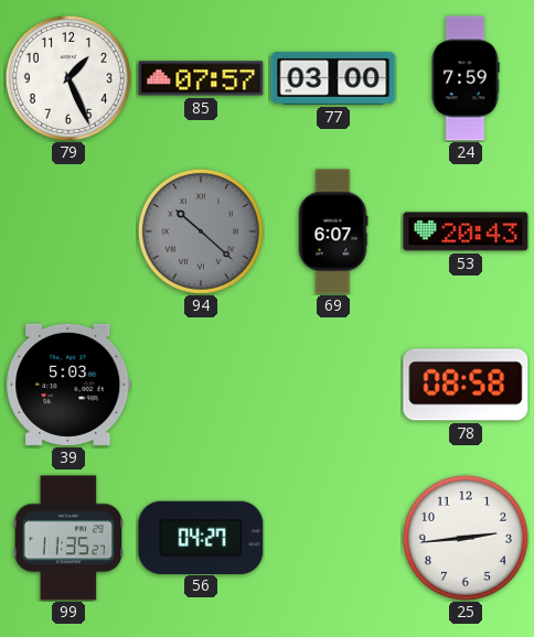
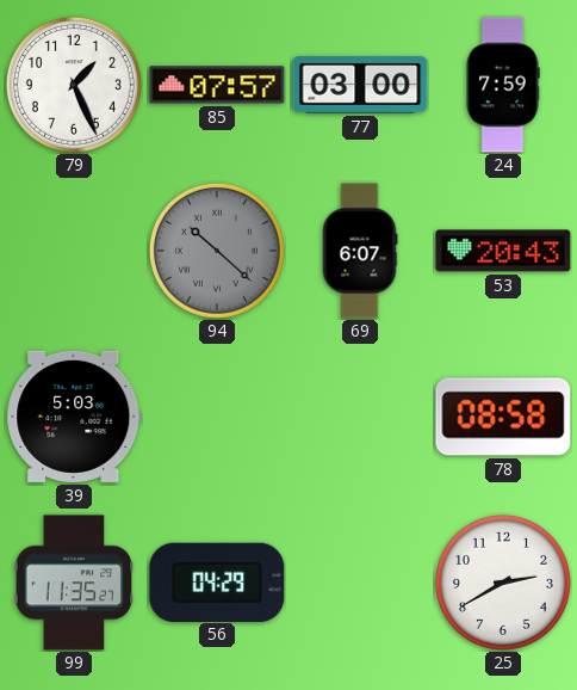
56: 04:27 -> 04:29 (217, 581)
25: 2:44 -> 2:40 (503, 583)
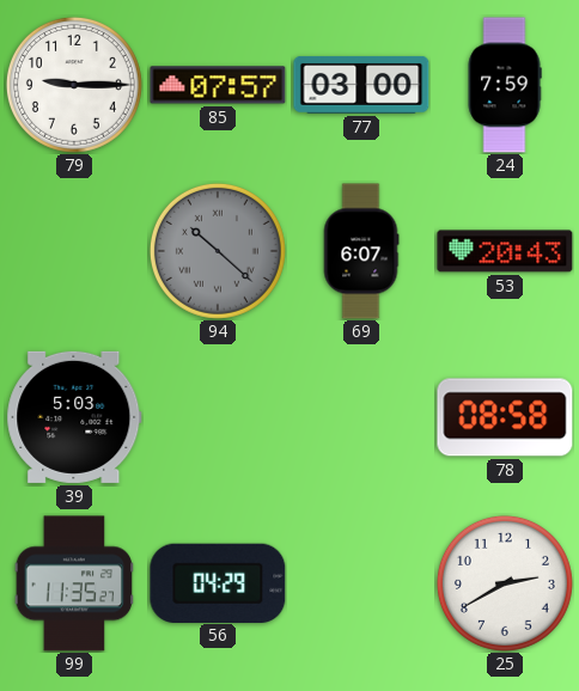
79: 1:26 -> 9:15 (74, 85)
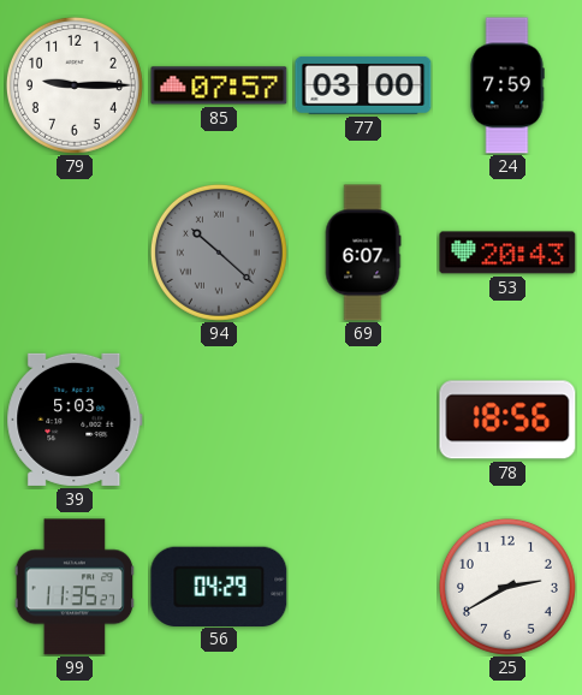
78: 08:58 -> 18:56 (507, 420)
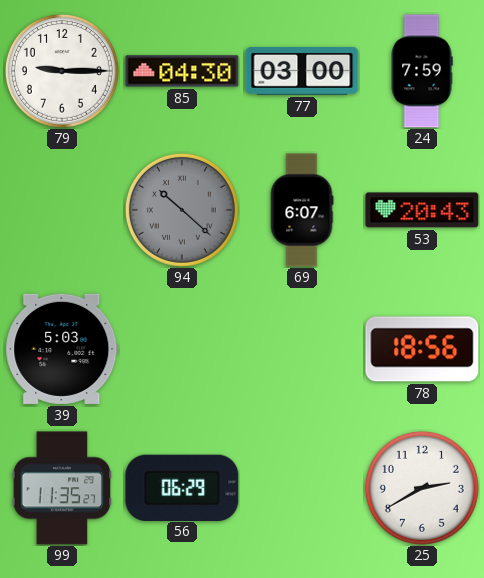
85: 07:57 -> 04:30 (182, 71)
56: 04:29 -> 06:29 (182, 487)
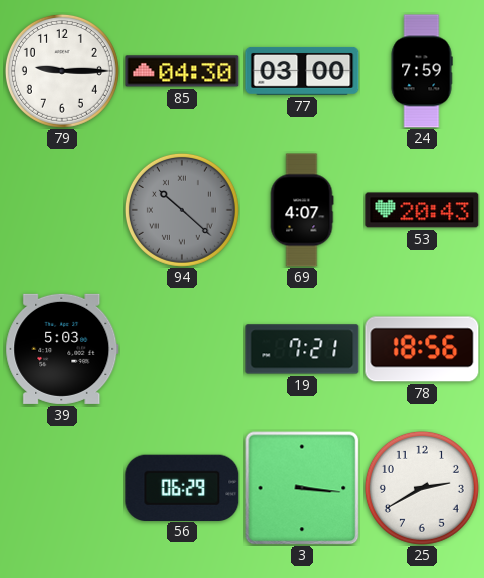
69: 6:07 -> 4:07 (302, 210)
19: none -> 7:21 (302, 349)
99: 11:35 -> none (62, 488)
3: none -> 3:16 (302, 488)
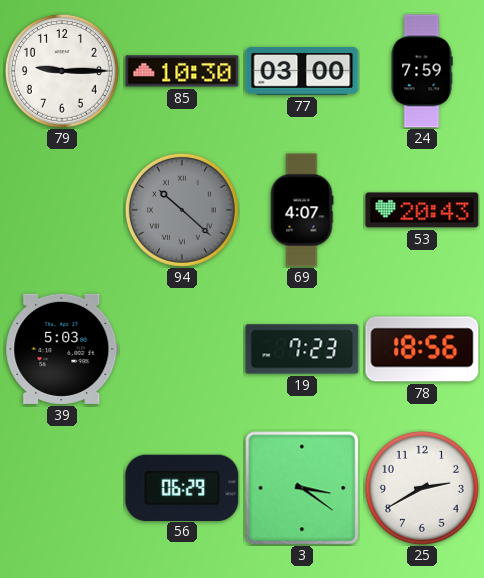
85: 04:30 -> 10:30 (182, 71)
19: 7:21 -> 7:23 (302, 349)
3: 3:16 -> 3:21 (302, 488)
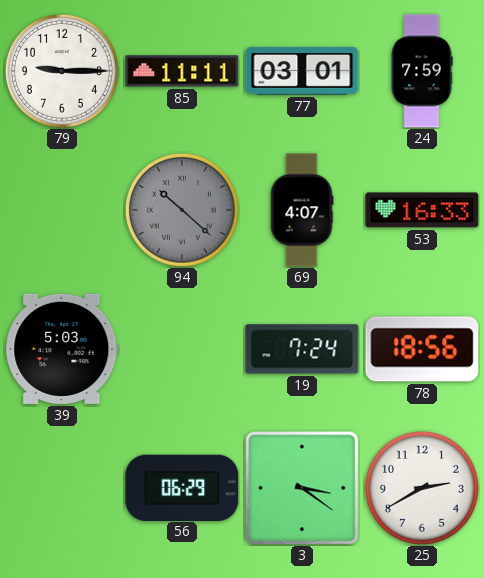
85: 10:30 -> 11:11 (182, 71)
77: 03:00 -> 03:01 (302, 71)
53: 20:43 -> 16:33 (422, 210)
19: 7:23 -> 7:24 (302, 349)
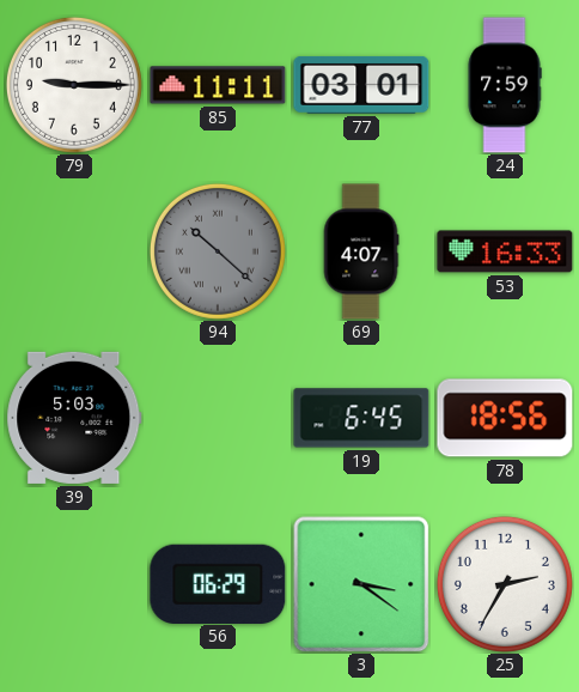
19: 7:24 -> 6:45 (361, 418)
25: 2:40 -> 2:35 (505, 584)
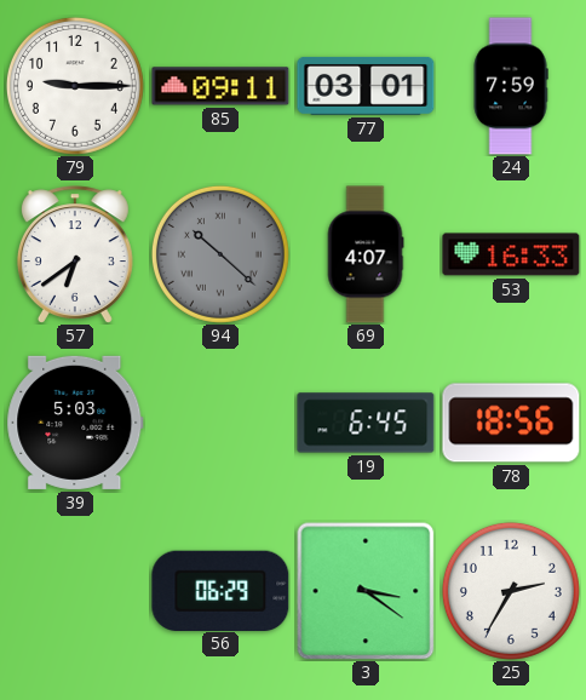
85: 11:11 -> 09:11 (220, 86)
57: none -> 6:39 (75, 254)
